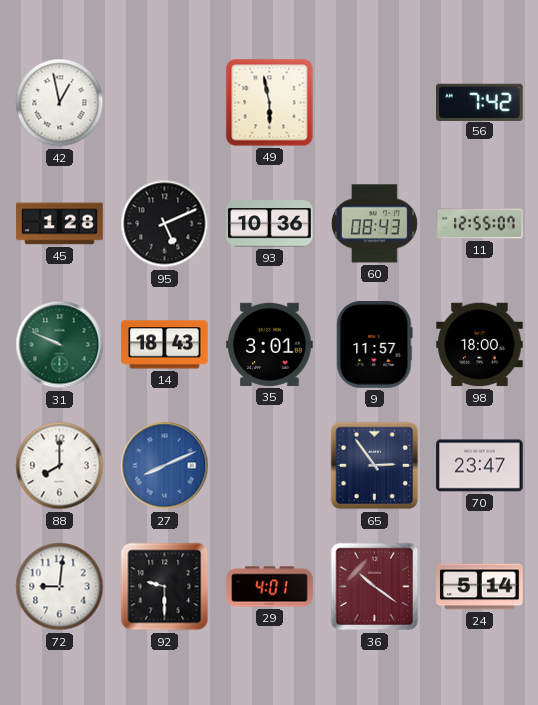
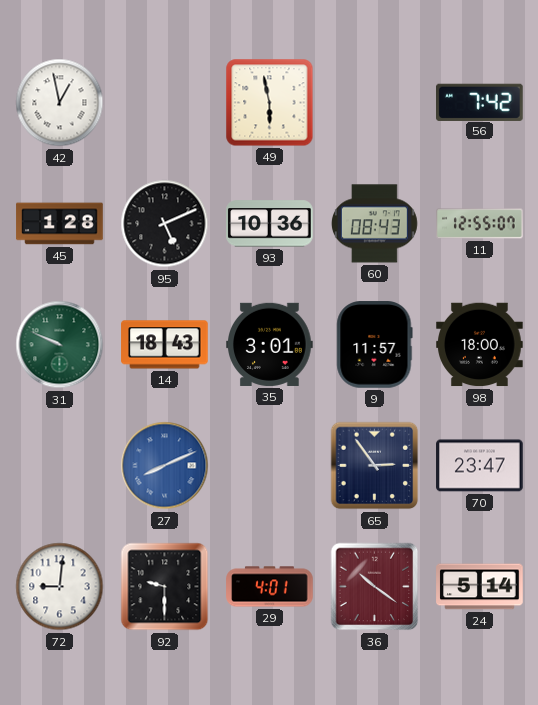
88: 8:00 -> none (60, 466)
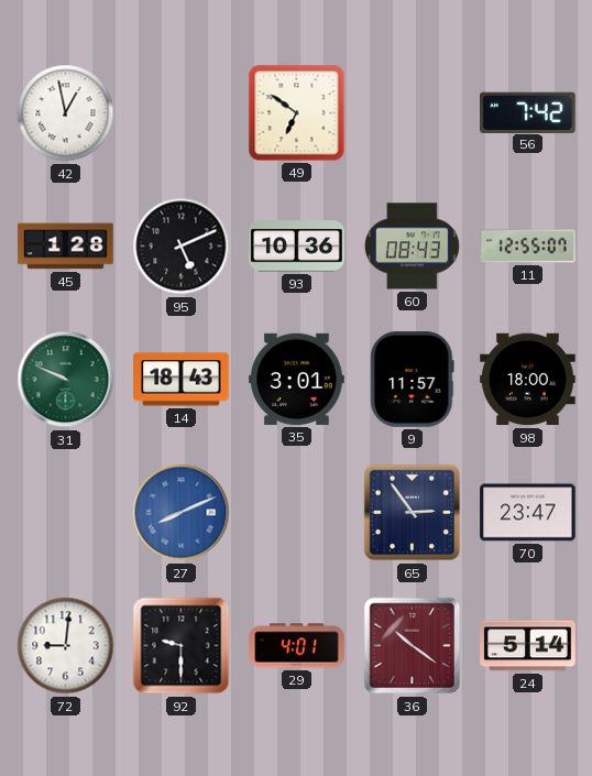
49: 5:58 -> 6:51 (297, 113)
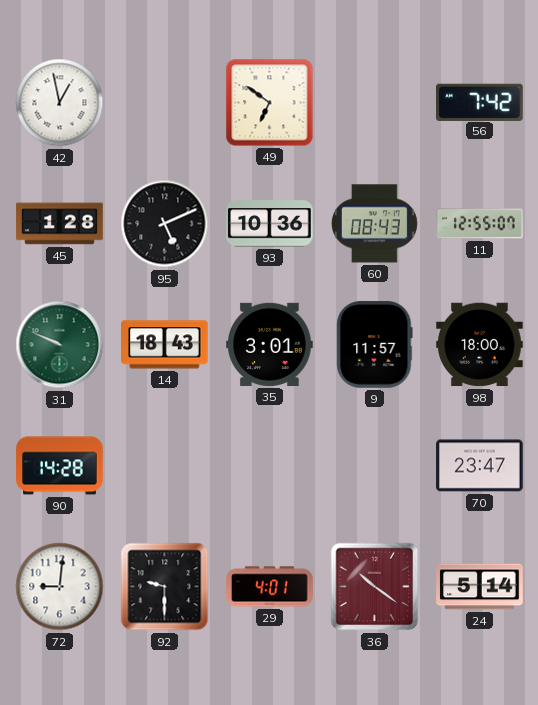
90: none -> 14:28 (60, 466)
27: 8:11 -> none (182, 513)
65: 2:54 -> none (413, 513)
